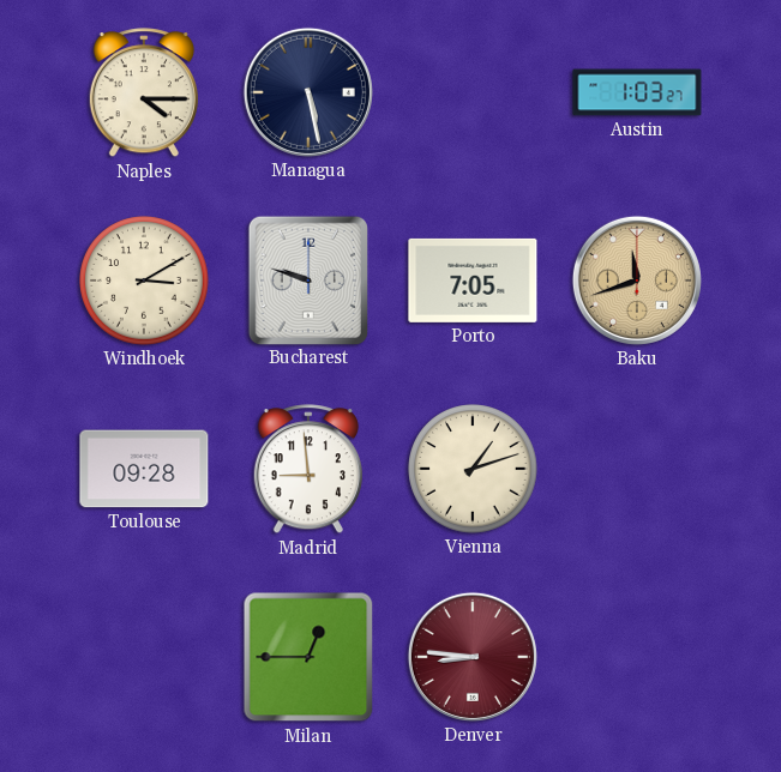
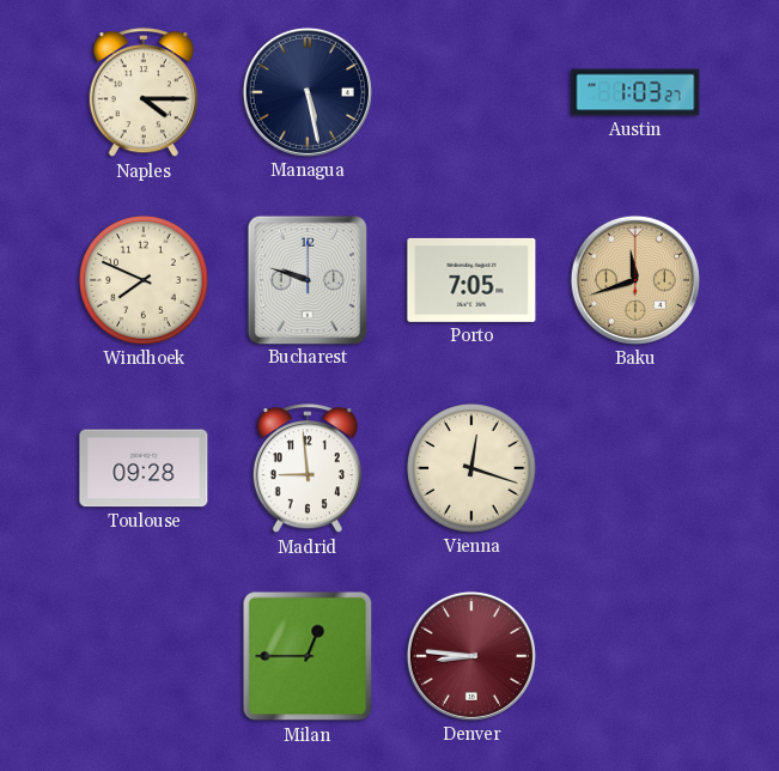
Windhoek: 3:10 -> 7:49 (144, 280)
Vienna: 1:12 -> 12:18 (471, 468)
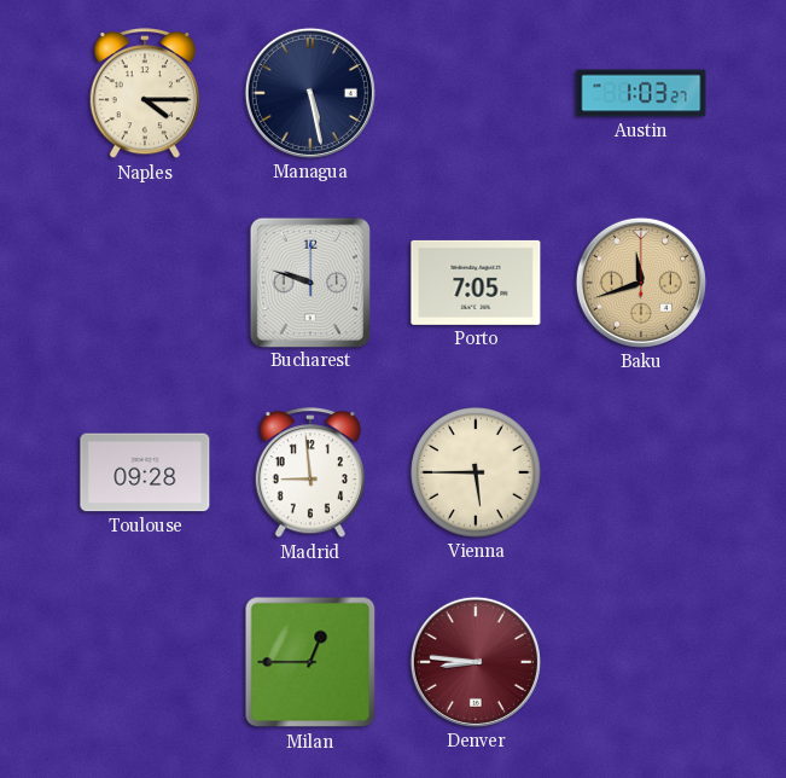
Windhoek: 7:49 -> none (144, 280)
Vienna: 12:18 -> 5:45 (476, 472)
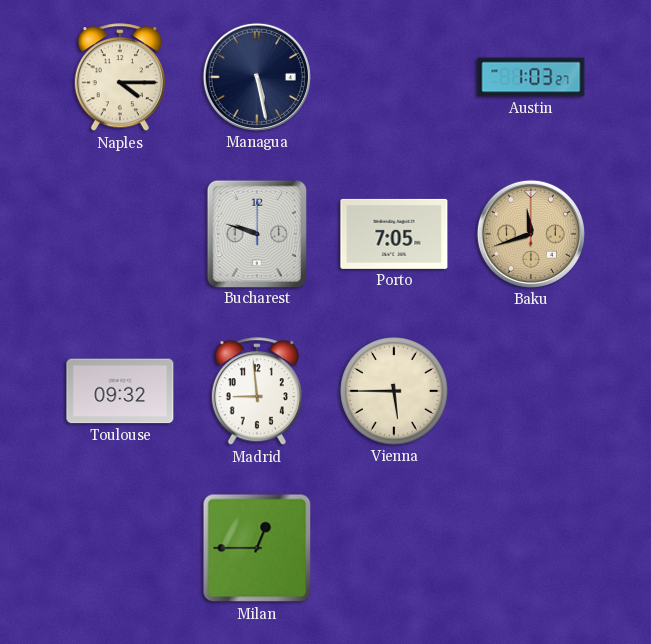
Toulouse: 09:28 -> 09:32 (120, 391)
Denver: 8:46 -> none (476, 662)
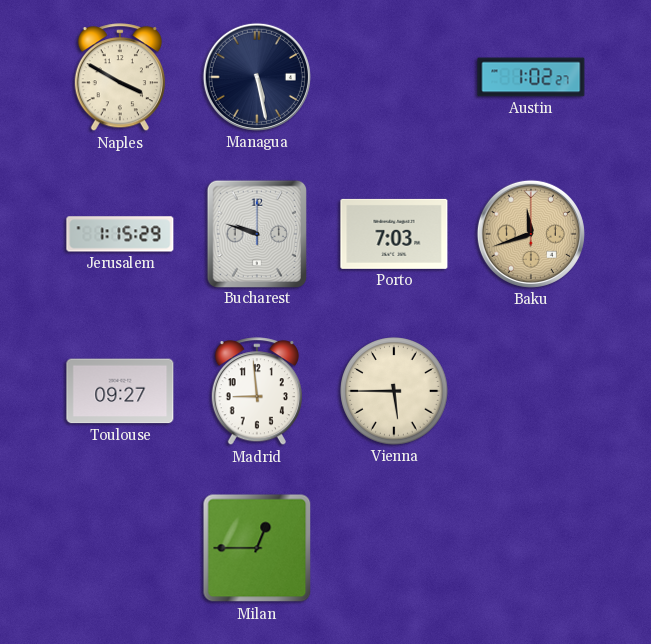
Naples: 4:15 -> 3:50 (120, 78)
Austin: 1:03 -> 1:02 (531, 77)
Jerusalem: none -> 1:15 (120, 234)
Porto: 7:05 -> 7:03 (394, 234)
Toulouse: 09:32 -> 09:27 (120, 391)
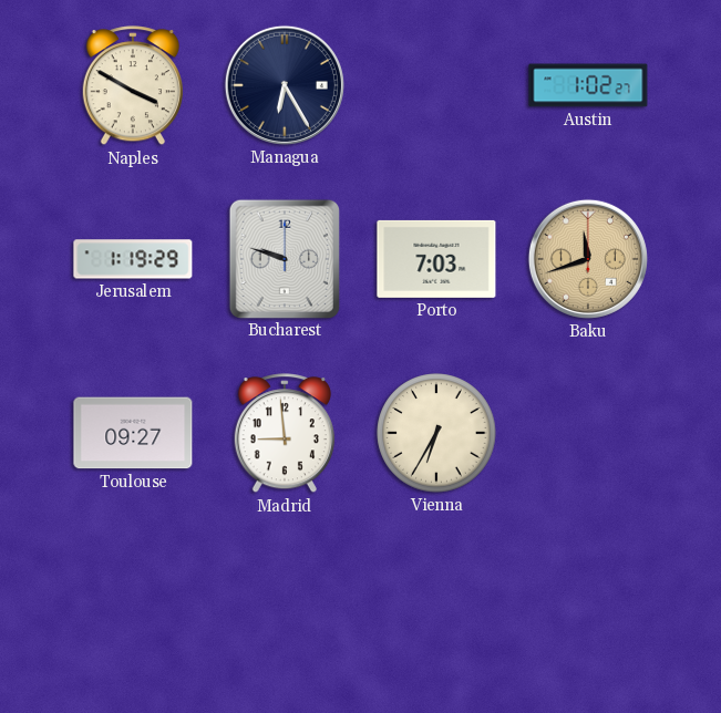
Managua: 5:28 -> 6:25 (285, 85)
Jerusalem: 1:15 -> 1:19 (133, 259)
Vienna: 5:45 -> 6:35 (436, 433)
Milan: 12:45 -> none (257, 548)
